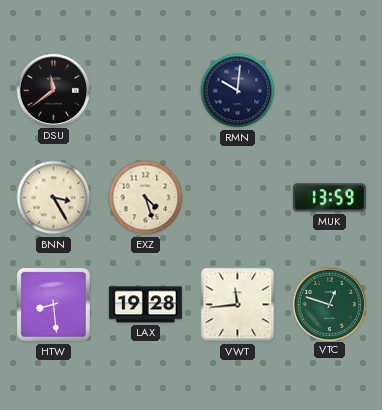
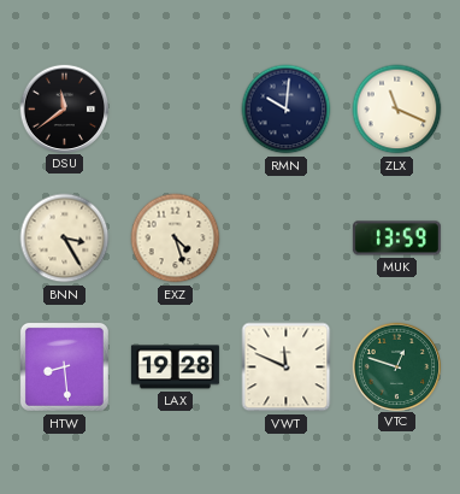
ZLX: none -> 11:19 (397, 110)
VWT: 11:44 -> 11:49 (287, 367)
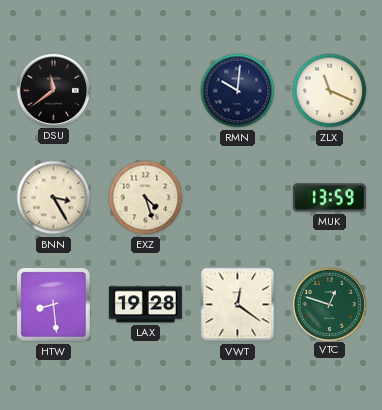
VWT: 11:49 -> 12:21 (238, 305)
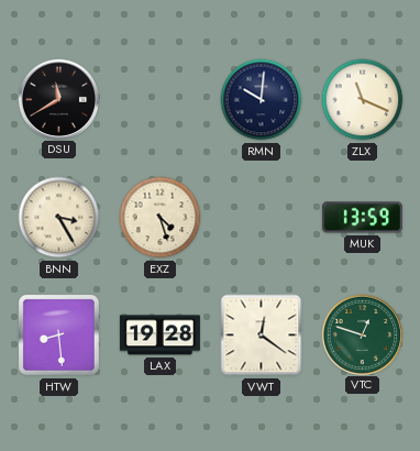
DSU: 11:39 -> 11:40 (58, 99)
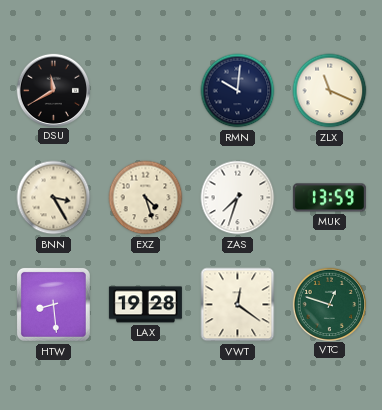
ZAS: none -> 7:33 (238, 198)
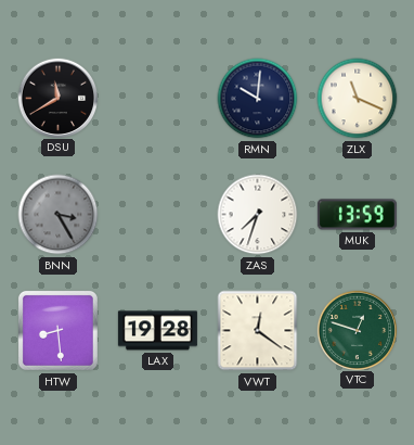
BNN dial: cream -> grey (59, 215)
EXZ: 4:27 -> none (146, 198)
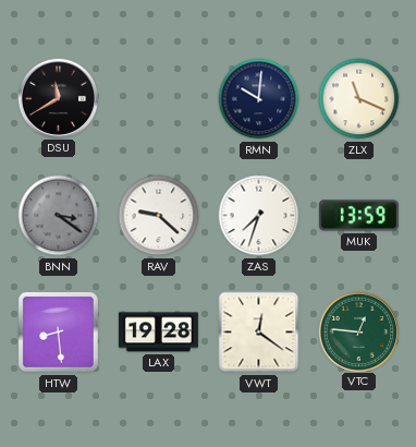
BNN: 3:25 -> 3:21 (59, 216)
RAV: none -> 9:22 (159, 216)
VTC: 12:48 -> 12:46 (358, 331)
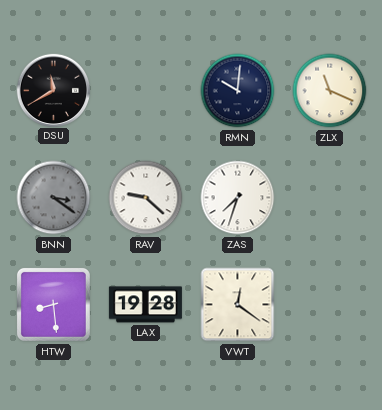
MUK: 13:59 -> none (358, 216)
VTC: 12:46 -> none (358, 331)
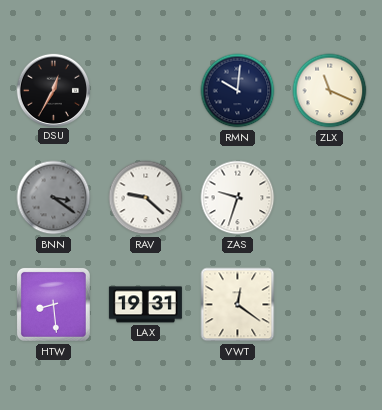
DSU: 11:40 -> 12:35 (53, 90)
ZAS: 7:33 -> 9:33 (238, 198)
LAX: 19:28 -> 19:31 (145, 305)
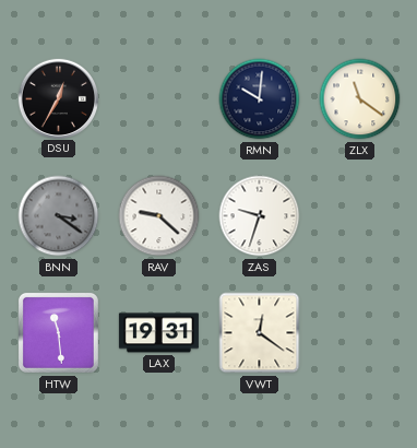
ZLX: 11:19 -> 11:21 (360, 99)
HTW: 8:29 -> 11:29 (58, 332)
